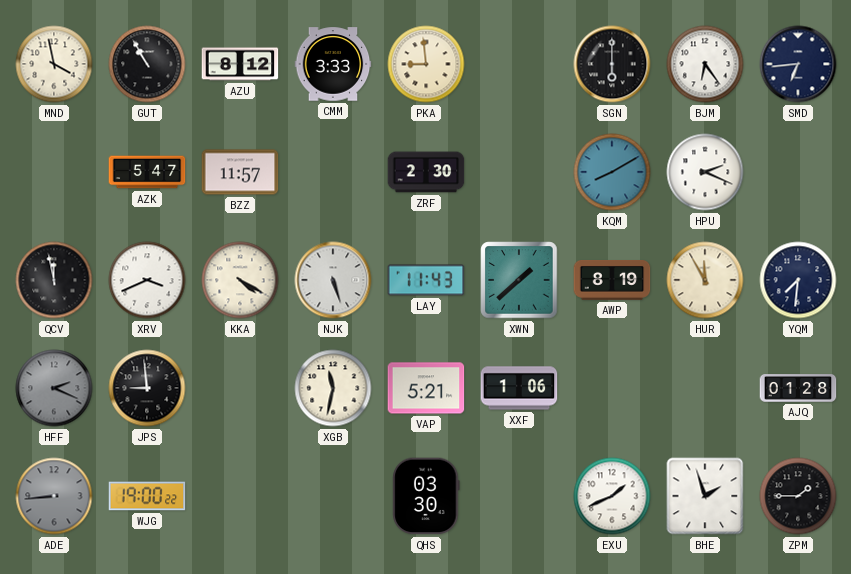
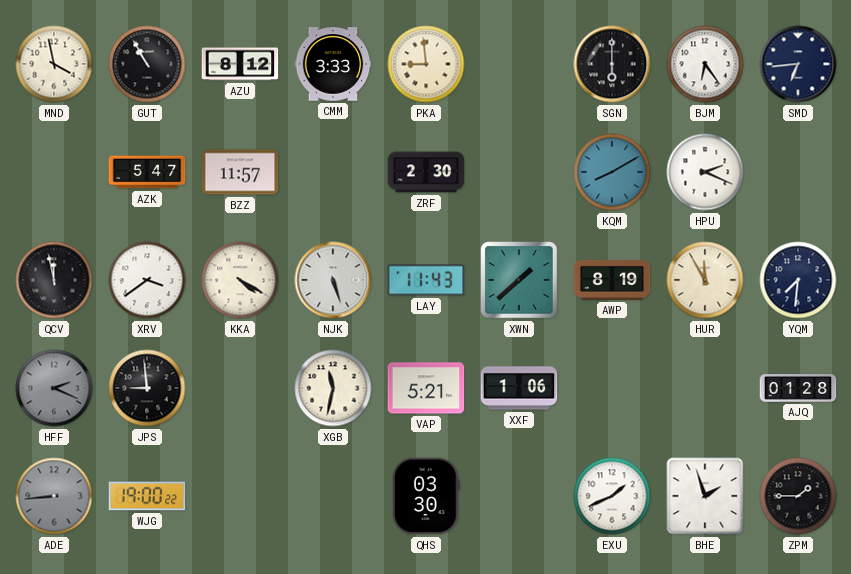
XRV: 3:41 -> 3:39 (147, 280)
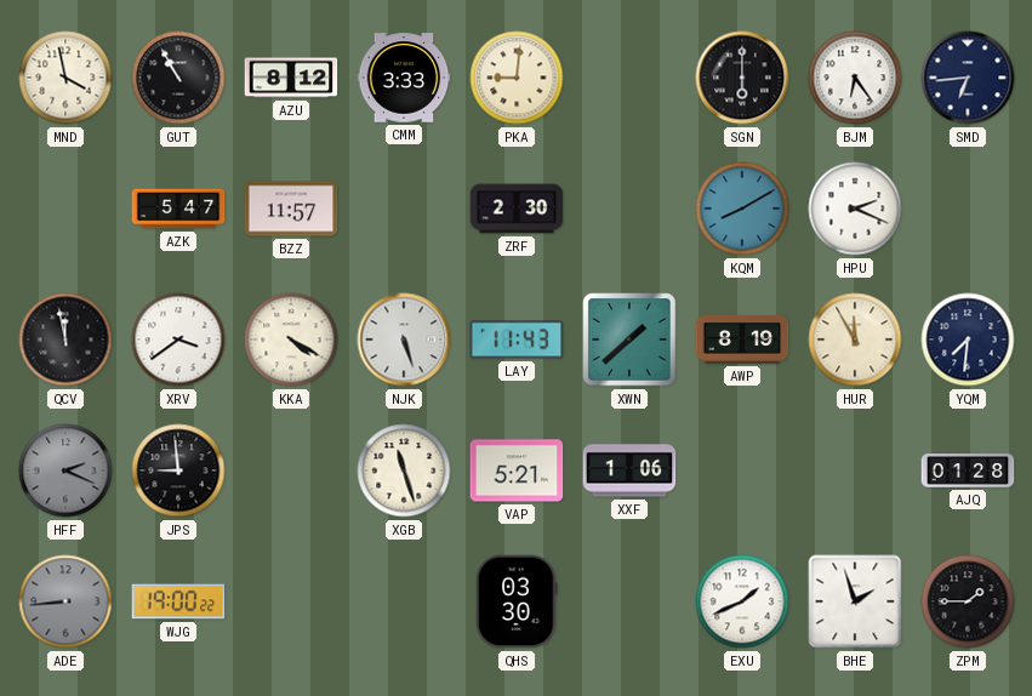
PKA: 8:59 -> 9:01 (517, 78)
XGB: 11:32 -> 11:27 (404, 470)
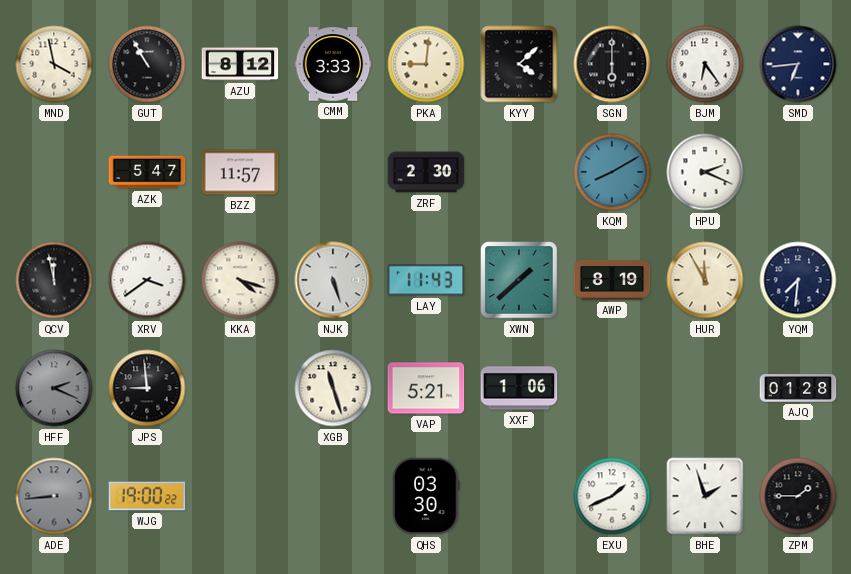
KYY: none -> 4:08 (519, 64)
KKA: 4:20 -> 4:18 (240, 280)
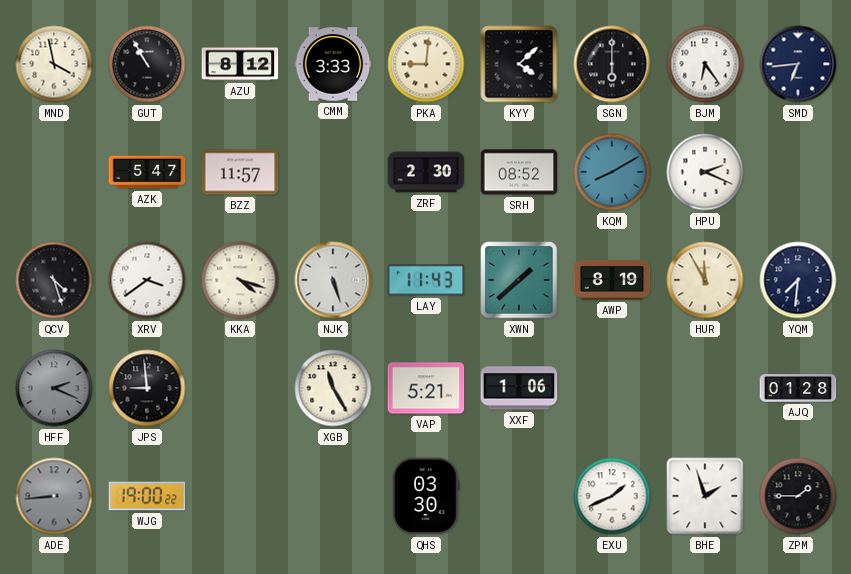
SRH: none -> 08:52 (519, 172)
QCV: 11:58 -> 4:27 (54, 280)
XGB: 11:27 -> 11:25 (333, 388)
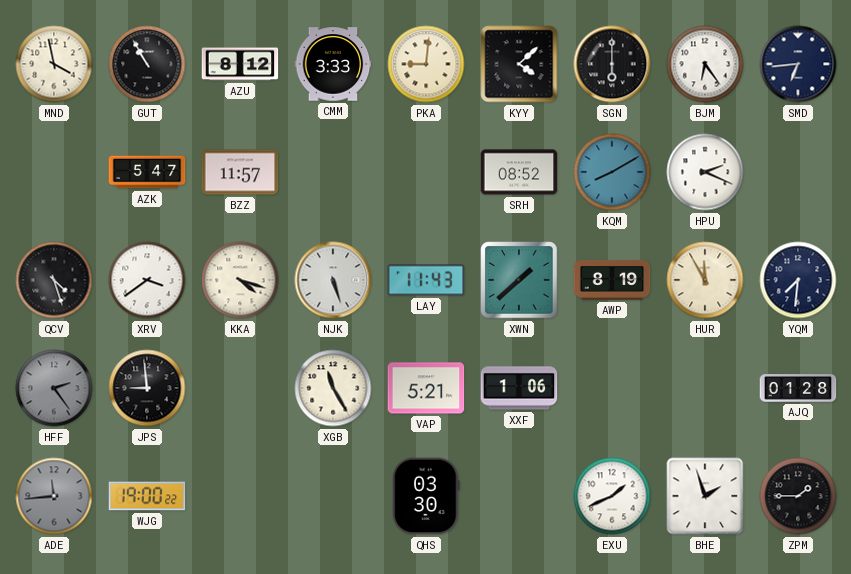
ZRF: 2:30 -> none (426, 172)
HFF: 2:19 -> 2:24 (54, 388)
ADE: 8:44 -> 11:44 (54, 496)
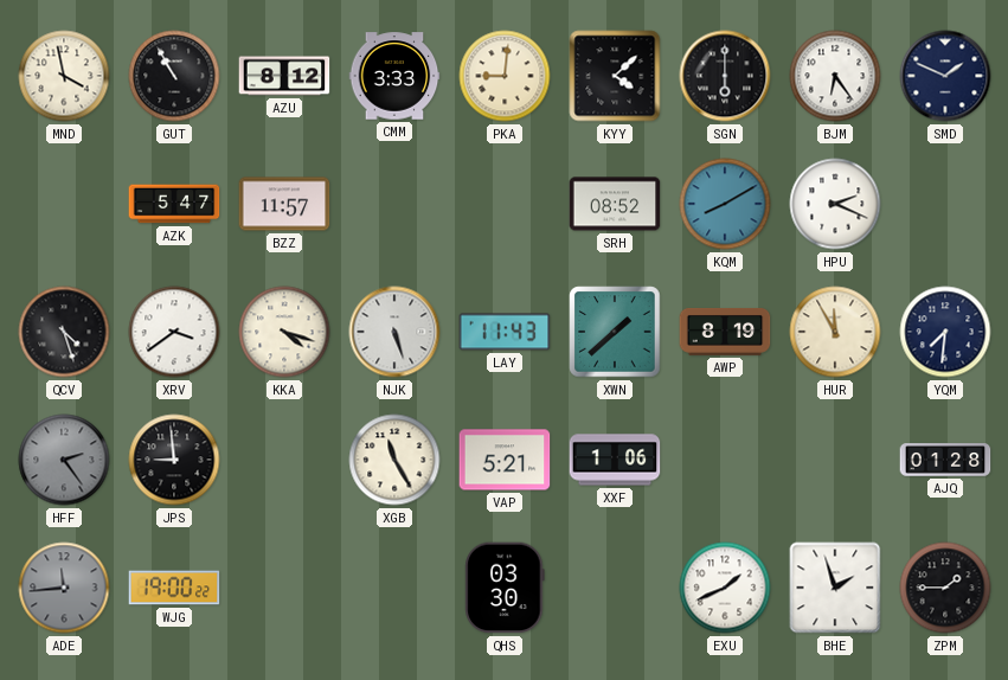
SMD: 6:44 -> 1:49 (945, 76)
